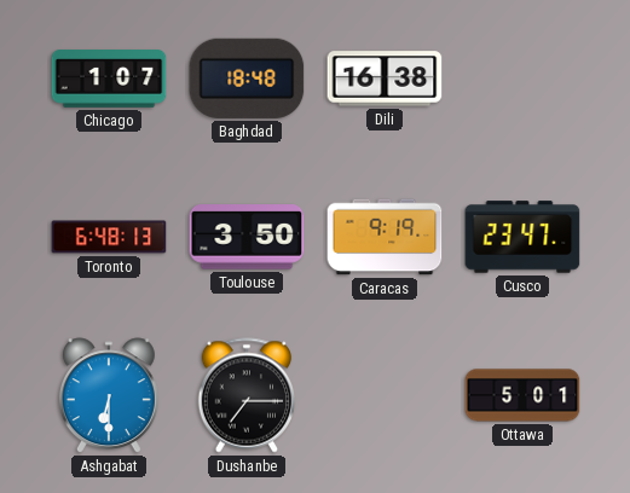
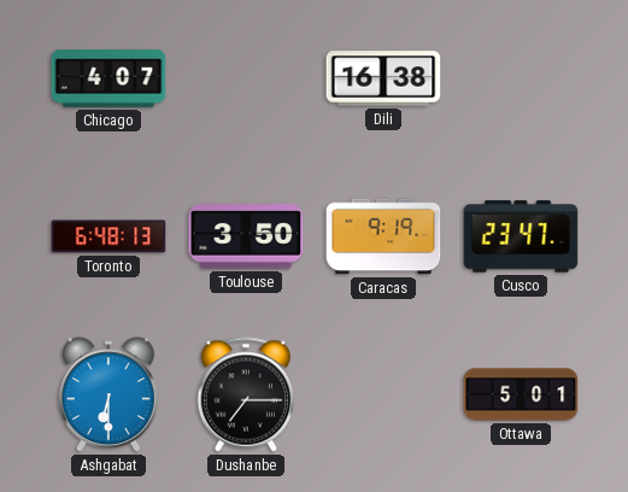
Chicago: 1:07 -> 4:07 (108, 78)
Baghdad: 18:48 -> none (247, 79)
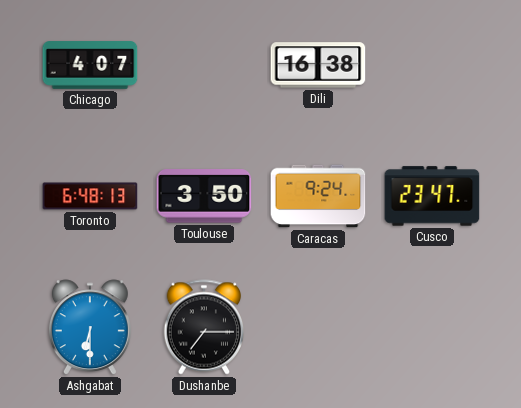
Caracas: 9:19 -> 9:24 (318, 196)
Ottawa: 5:01 -> none (521, 394)
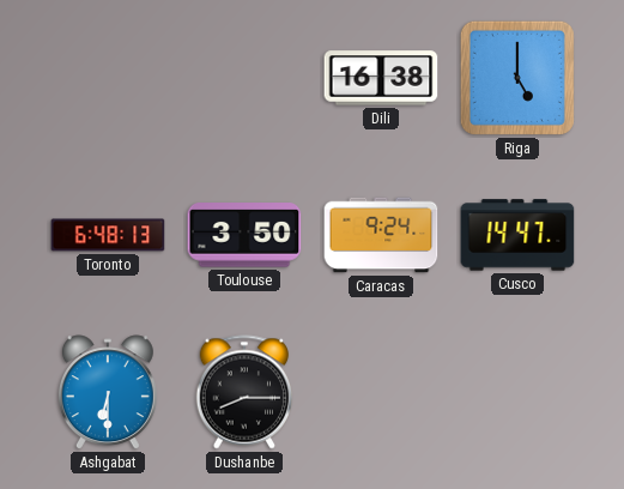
Chicago: 4:07 -> none (90, 65)
Riga: none -> 5:00 (517, 78)
Cusco: 23:47 -> 14:47 (517, 235)
Dushanbe: 7:15 -> 8:15 (244, 392)
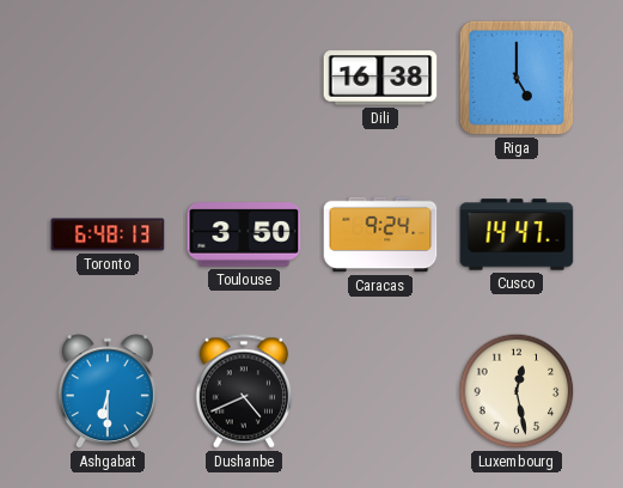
Dushanbe: 8:15 -> 4:41 (244, 391)
Luxembourg: none -> 12:28 (517, 391)
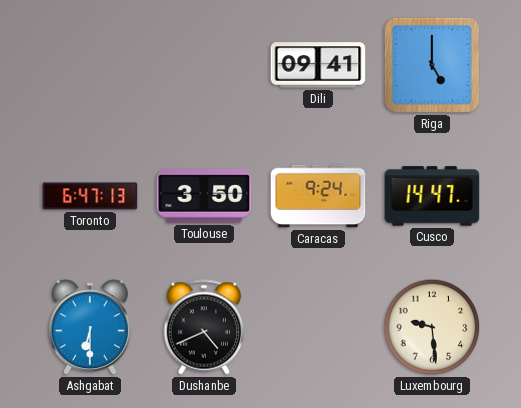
Dili: 16:38 -> 09:41 (318, 65)
Toronto: 6:48 -> 6:47 (90, 196)
Luxembourg: 12:28 -> 9:29 (432, 327)
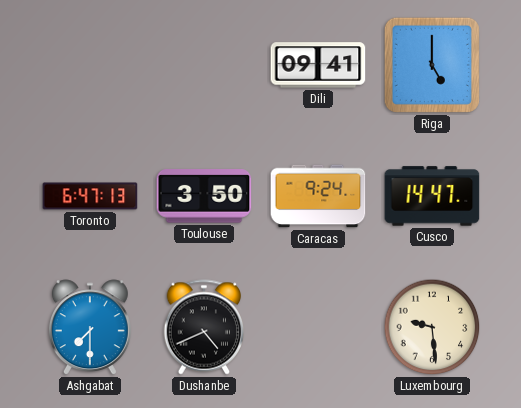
Ashgabat: 6:30 -> 7:30 (90, 328)
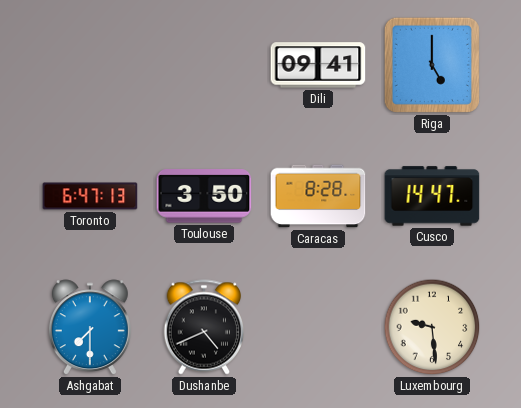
Caracas: 9:24 -> 8:28 (318, 196)
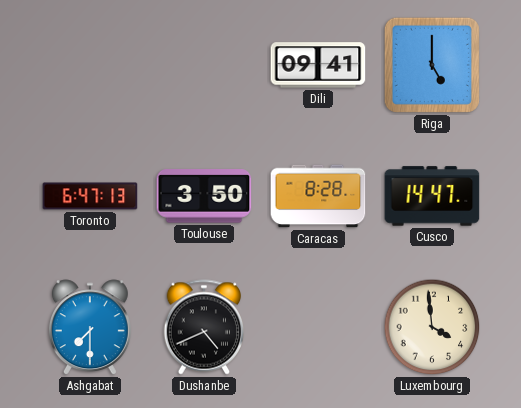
Luxembourg: 9:29 -> 3:59 (432, 327)
